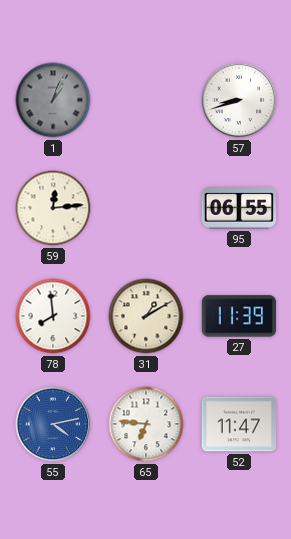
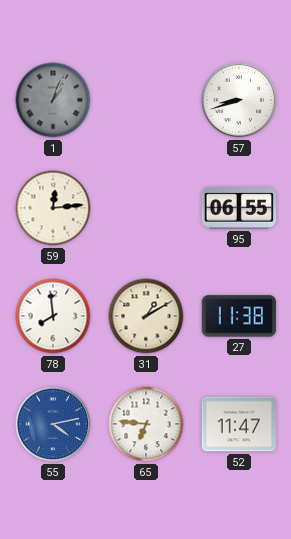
27: 11:39 -> 11:38 (238, 316)
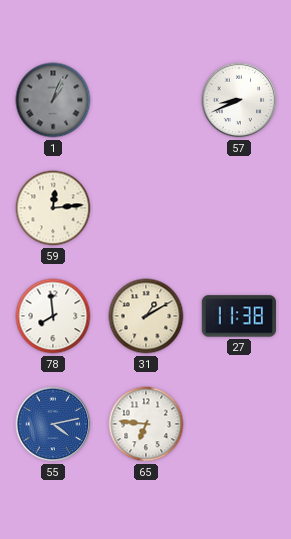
57: 8:42 -> 8:41 (239, 100)
95: 06:55 -> none (238, 208)
52: 11:47 -> none (238, 424)
